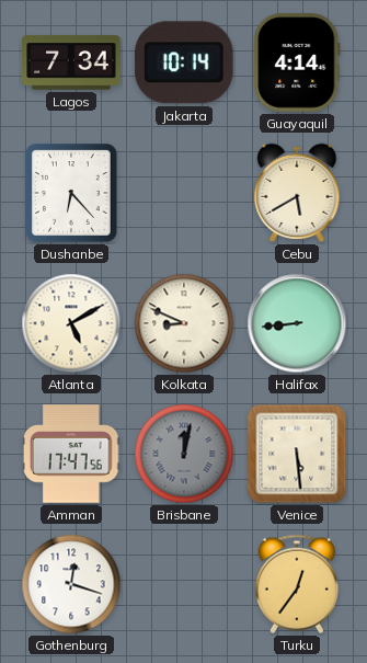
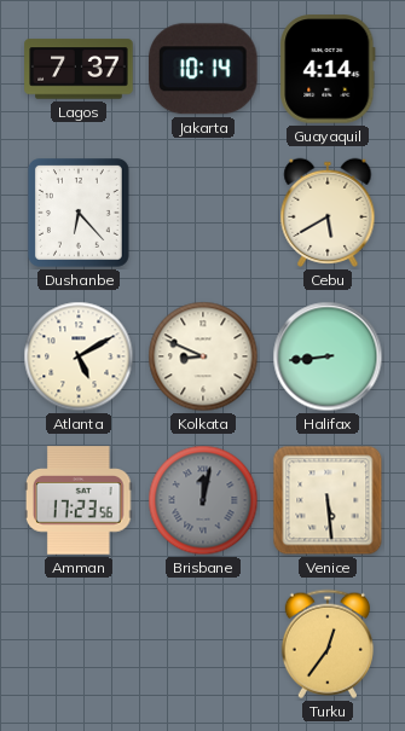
Lagos: 7:34 -> 7:37 (79, 69)
Amman: 17:47 -> 17:23 (79, 500)
Gothenburg: 12:18 -> none (71, 584)
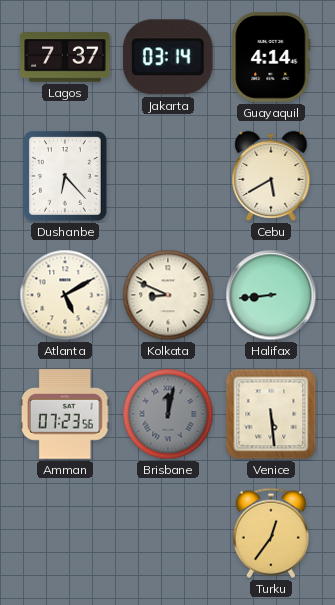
Jakarta: 10:14 -> 03:14 (168, 57)
Amman: 17:23 -> 07:23 (65, 414)
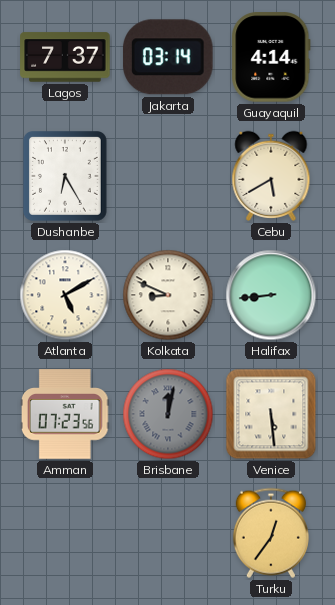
Dushanbe: 6:23 -> 6:25 (65, 177)
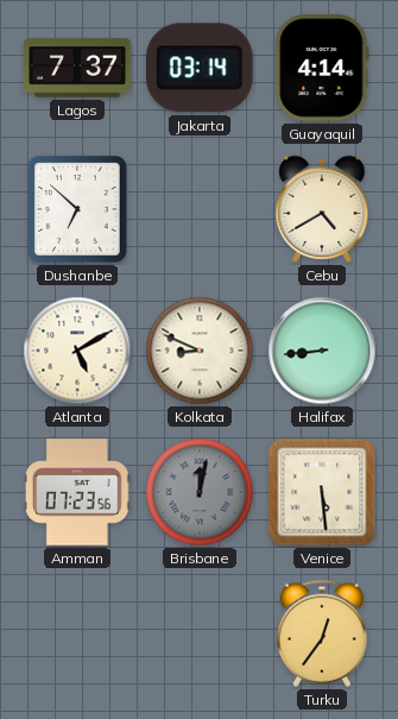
Dushanbe: 6:25 -> 6:52 (77, 210)
Cebu: 5:40 -> 4:40 (322, 209)
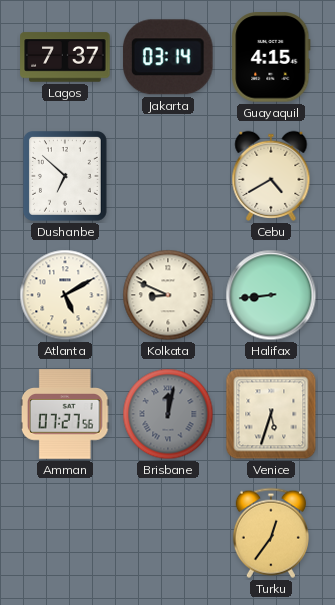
Guayaquil: 4:14 -> 4:15 (271, 57)
Amman: 07:23 -> 07:27 (65, 414)
Venice: 5:29 -> 5:33 (271, 414)
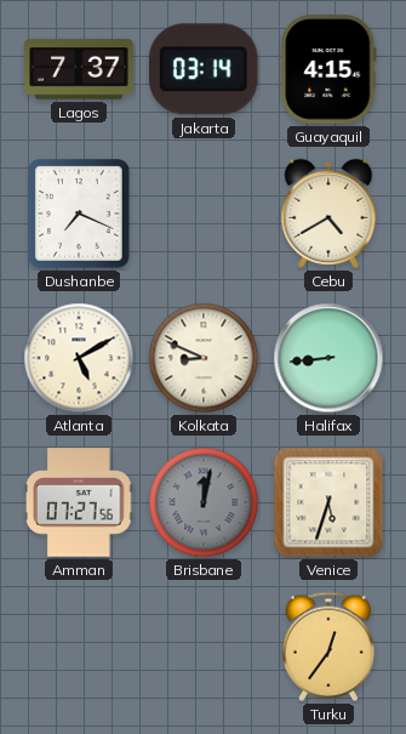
Dushanbe: 6:52 -> 7:19 (79, 215)
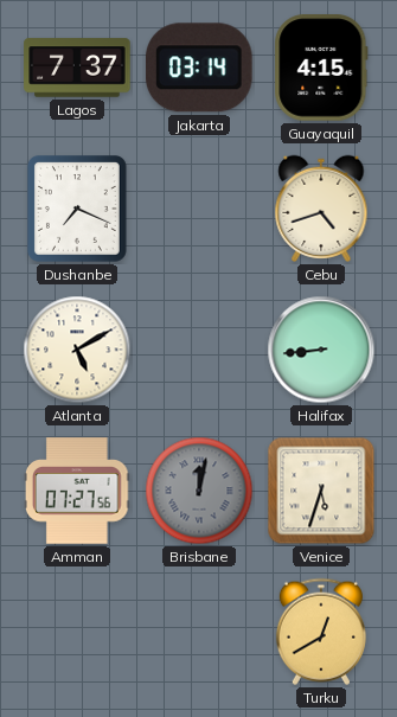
Cebu: 4:40 -> 4:42 (321, 209)
Kolkata: 8:49 -> none (204, 358)
Turku: 12:36 -> 12:40 (321, 632)
